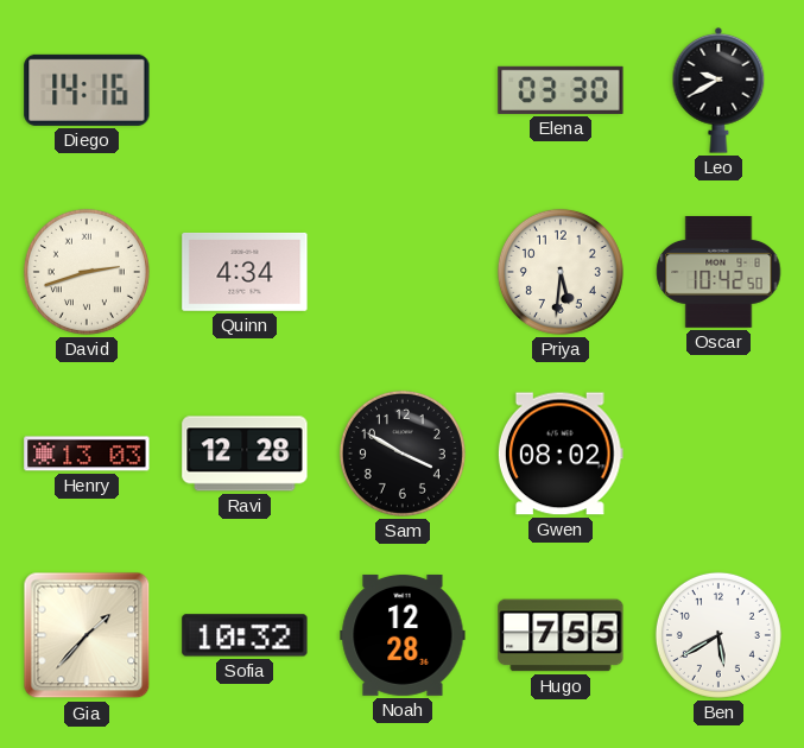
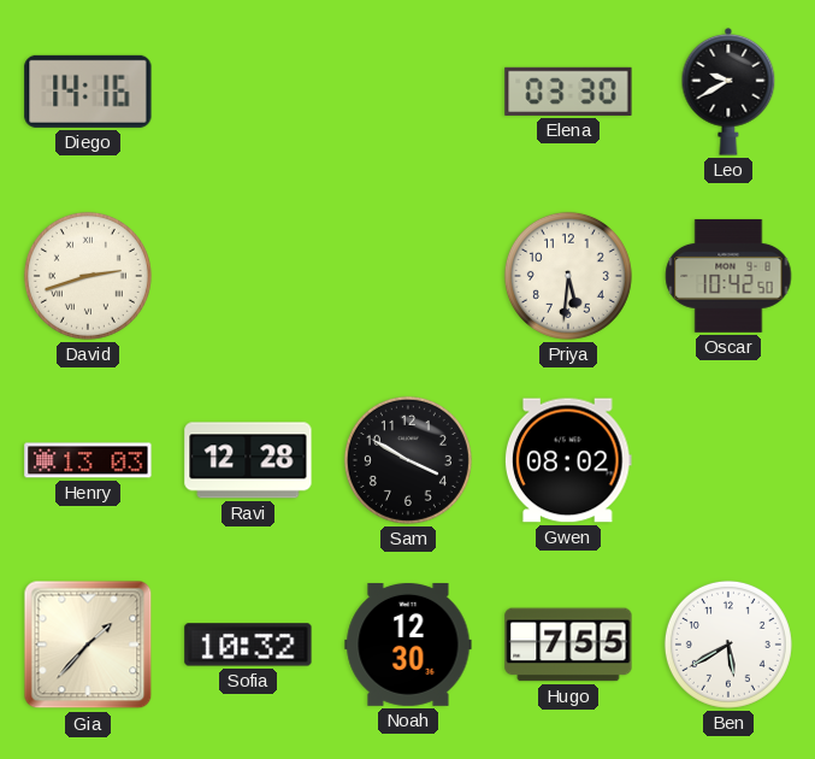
Quinn: 4:34 -> none (245, 272)
Noah: 12:28 -> 12:30 (408, 645)
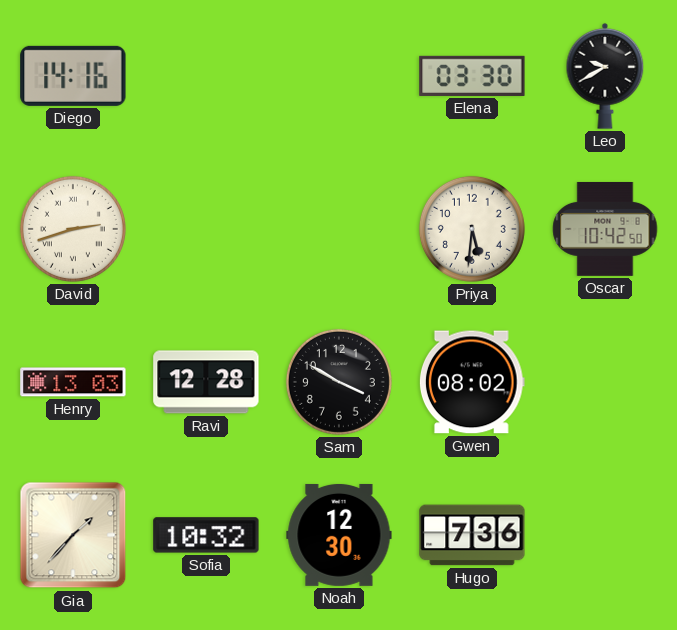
Hugo: 7:55 -> 7:36 (472, 535)
Ben: 5:40 -> none (728, 645)
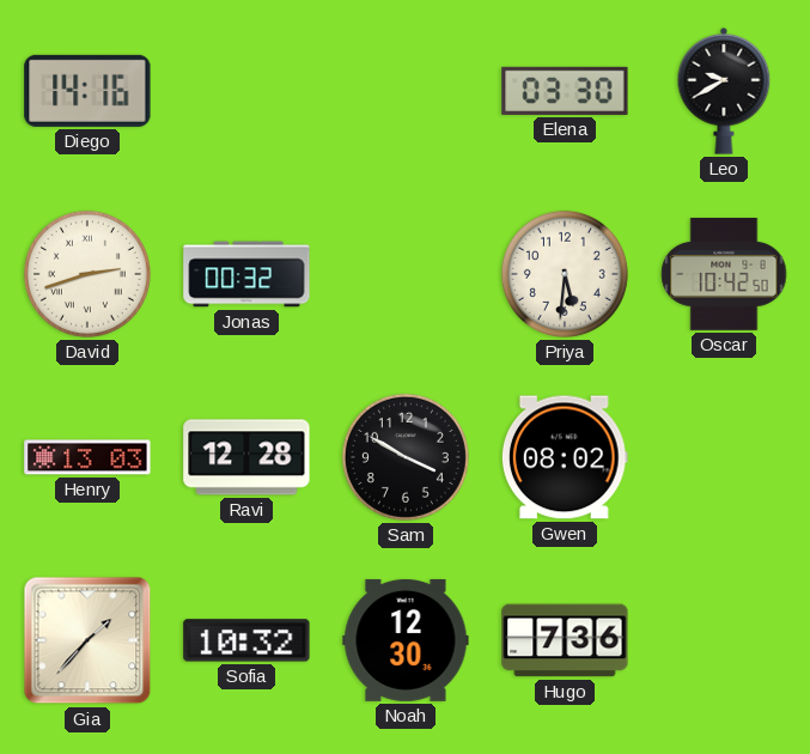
Jonas: none -> 00:32 (246, 274)
